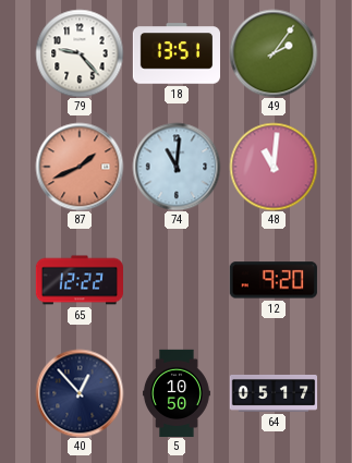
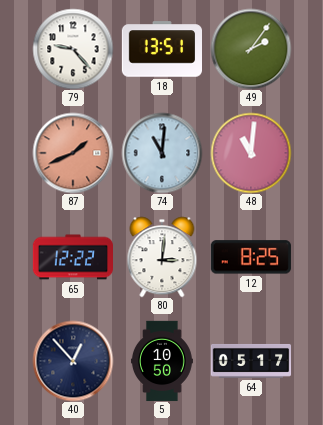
80: none -> 3:01 (162, 257)
12: 9:20 -> 8:25 (251, 257)
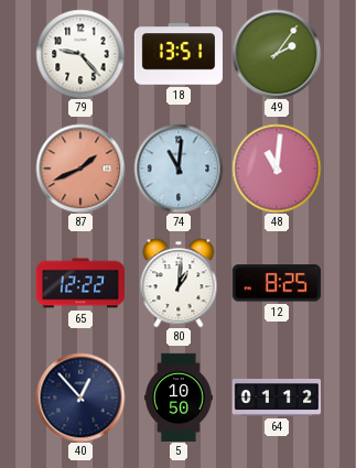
80: 3:01 -> 1:01 (179, 283)
64: 05:17 -> 01:12 (277, 398)
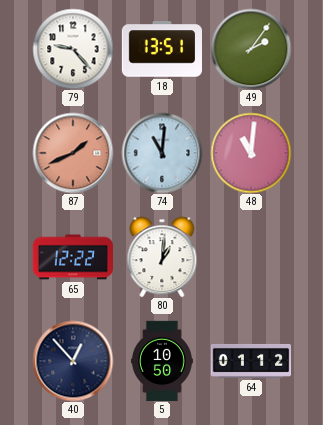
12: 8:25 -> none (277, 283)
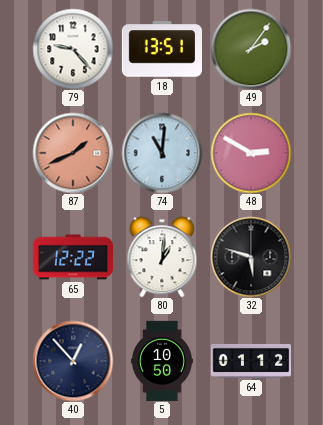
48: 11:01 -> 2:50 (251, 153)
32: none -> 5:48 (251, 257)
